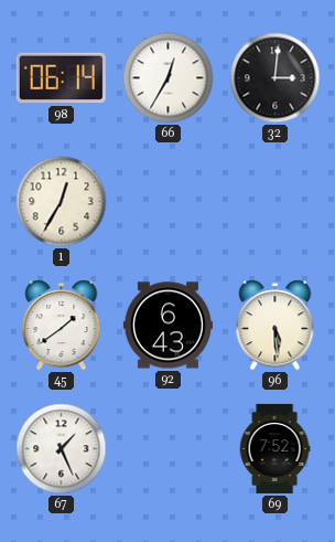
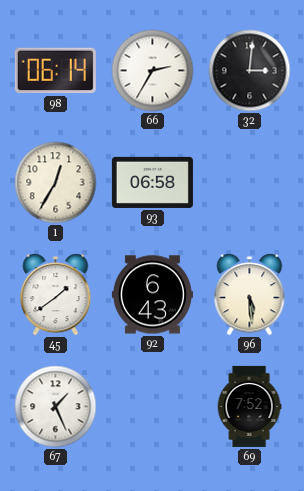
66: 12:35 -> 2:35 (153, 71)
93: none -> 06:58 (152, 182)
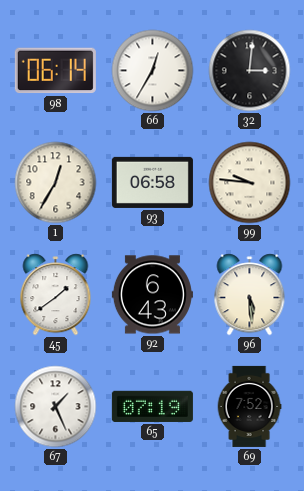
66: 2:35 -> 12:35 (153, 71)
99: none -> 9:46 (250, 183)
65: none -> 07:19 (152, 406)
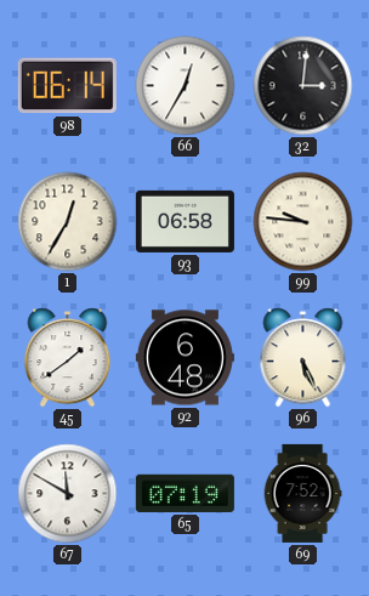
92: 6:43 -> 6:48 (184, 358)
96: 5:29 -> 5:26 (303, 358)
67: 1:26 -> 11:50 (68, 494)
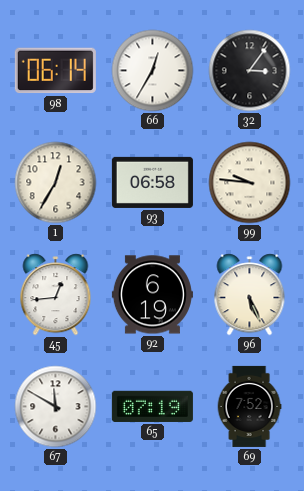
32: 3:01 -> 3:06 (250, 71)
45: 1:39 -> 12:44 (56, 295)
92: 6:48 -> 6:19 (152, 295)
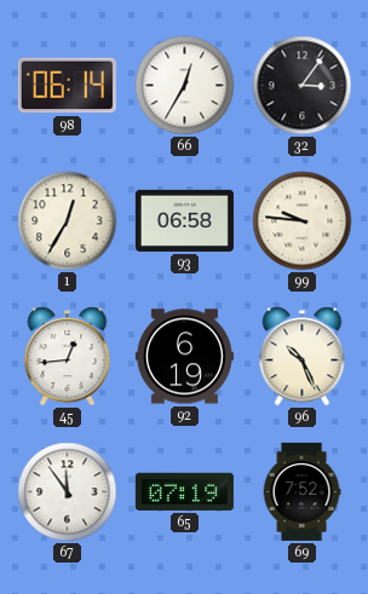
96: 5:26 -> 10:26 (303, 357)
67: 11:50 -> 11:54 (68, 492)
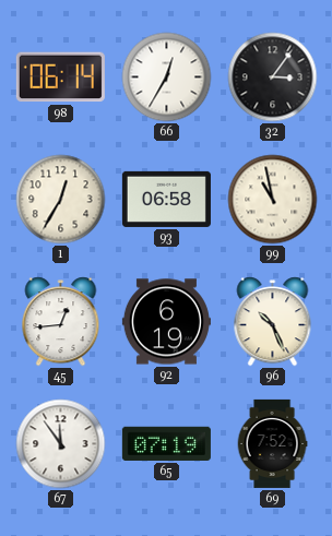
99: 9:46 -> 10:58 (273, 200)
